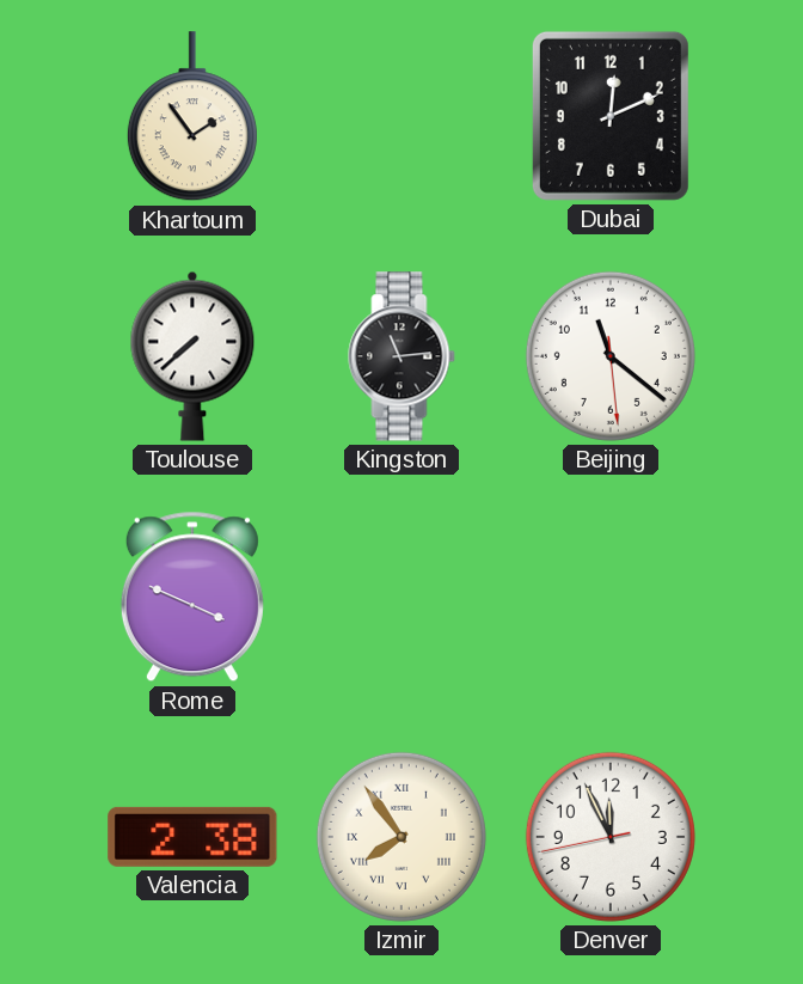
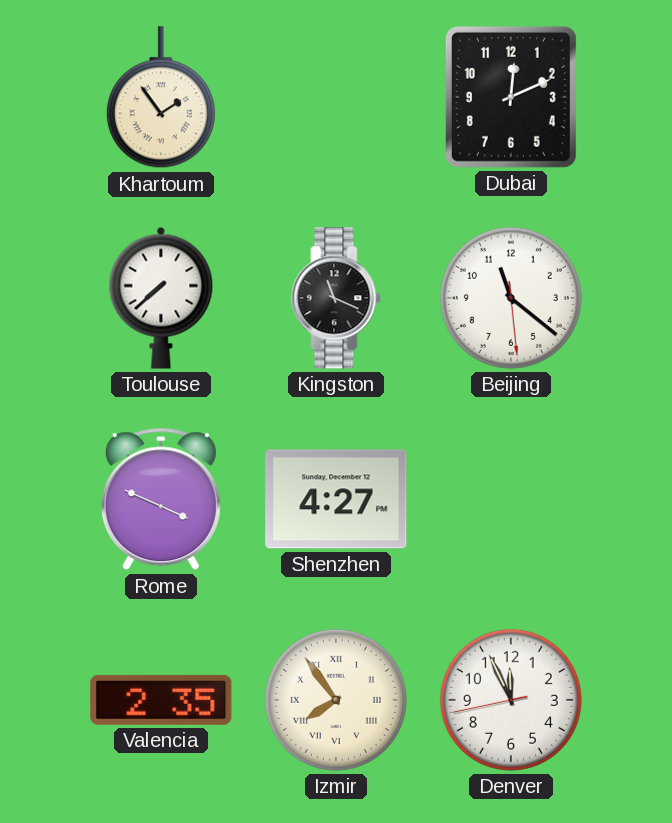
Kingston: 11:14 -> 11:19 (336, 298)
Shenzhen: none -> 4:27 (336, 499)
Valencia: 2:38 -> 2:35 (161, 700)
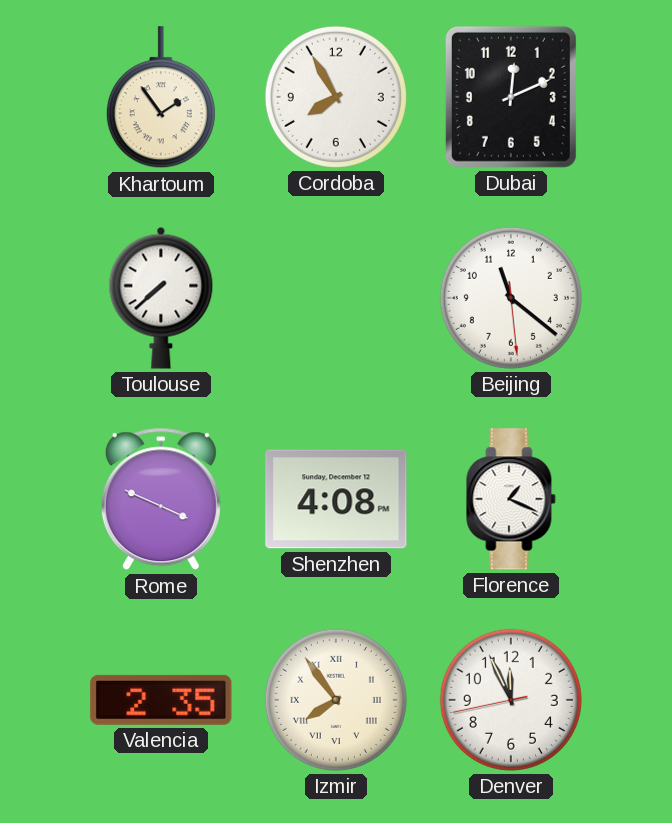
Cordoba: none -> 7:55 (336, 97)
Kingston: 11:19 -> none (336, 298)
Shenzhen: 4:27 -> 4:08 (336, 499)
Florence: none -> 1:19 (511, 499)
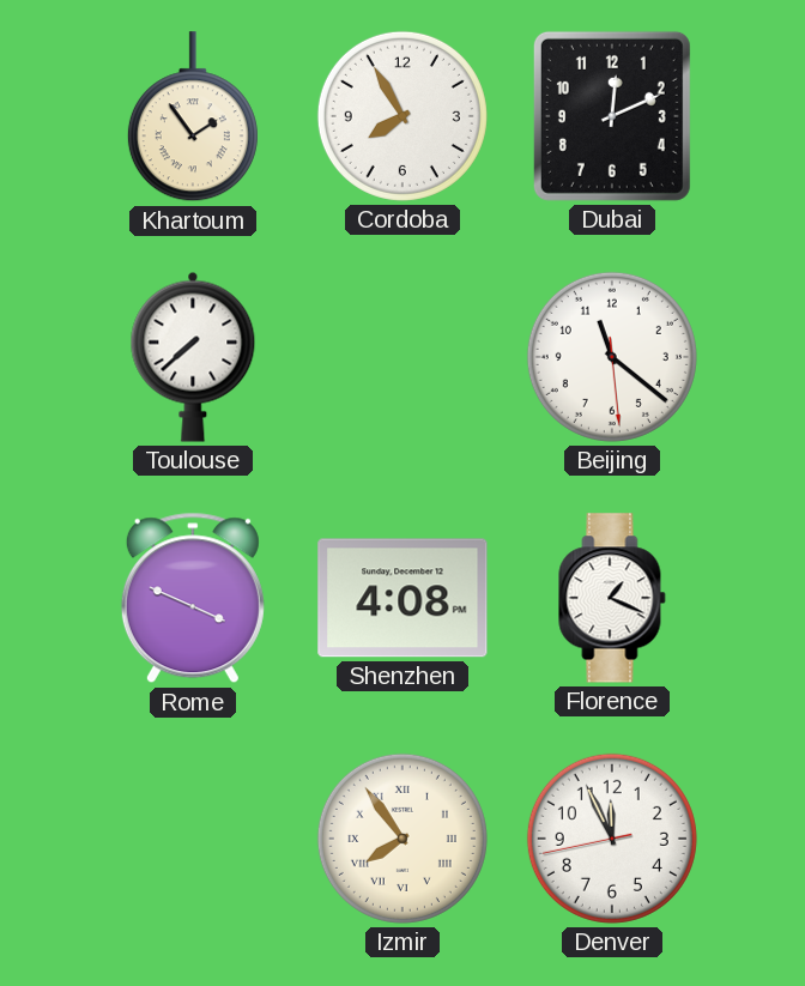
Valencia: 2:35 -> none (161, 700)
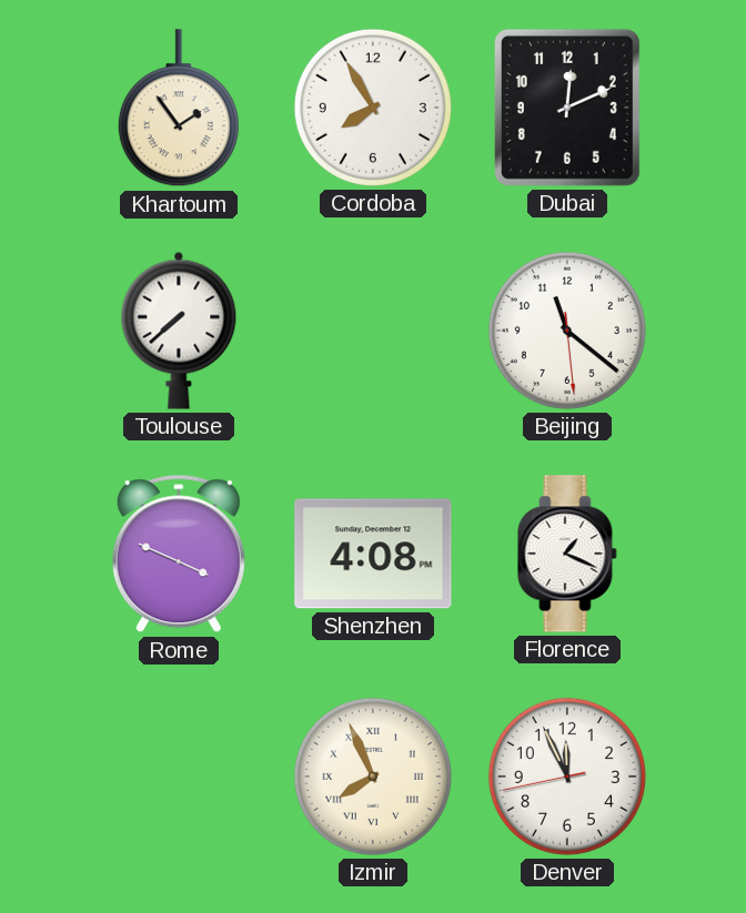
Izmir: 7:54 -> 7:56 (373, 777)
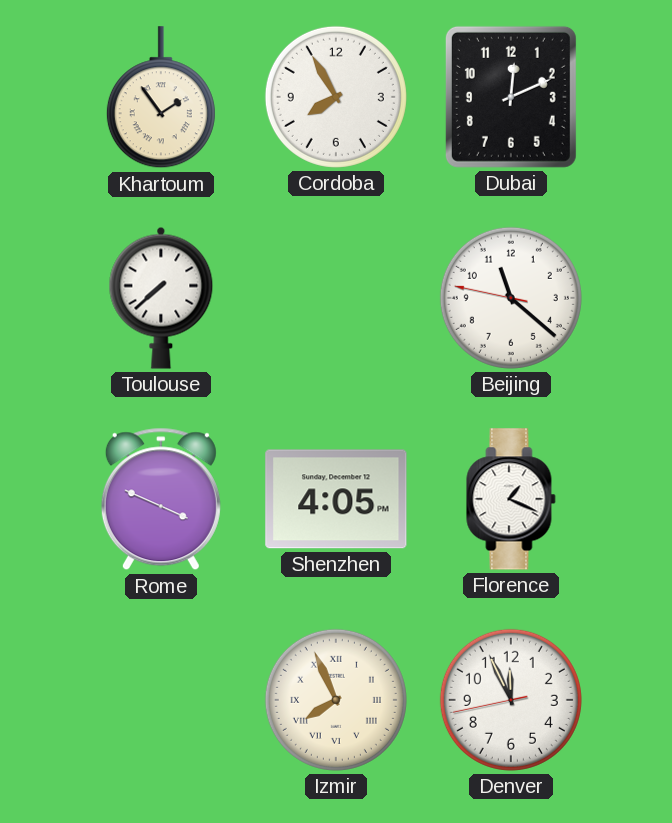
Beijing: 11:21:29 -> 11:21:47 (511, 298)
Shenzhen: 4:08 -> 4:05 (336, 499)
